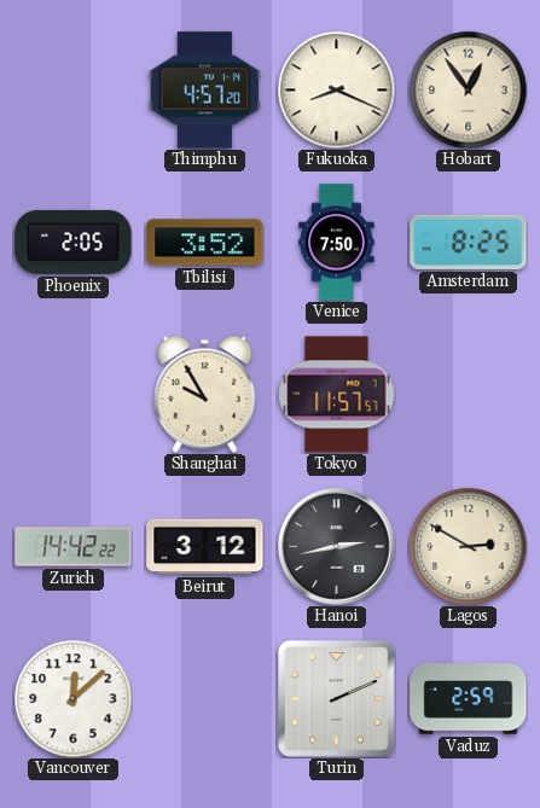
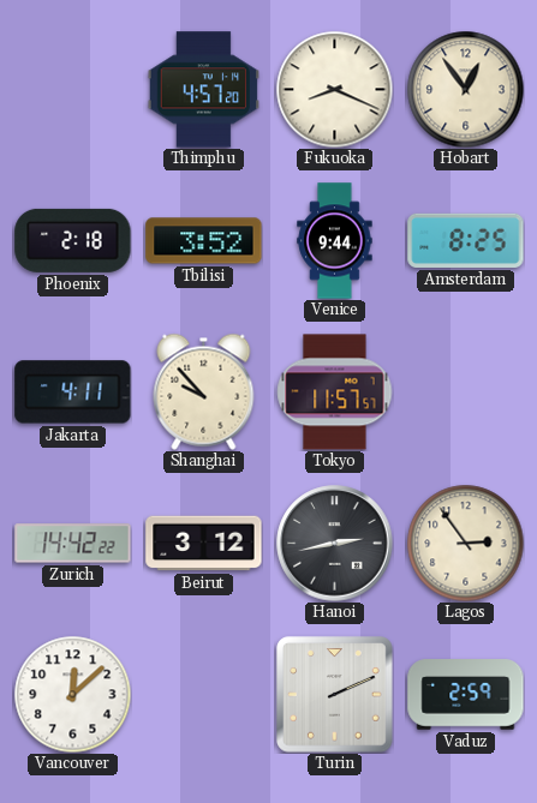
Phoenix: 2:05 -> 2:18 (73, 240)
Venice: 7:50 -> 9:44 (335, 241)
Jakarta: none -> 4:11 (73, 392)
Shanghai: 9:55 -> 9:53 (204, 391)
Lagos: 2:50 -> 2:54 (465, 543)
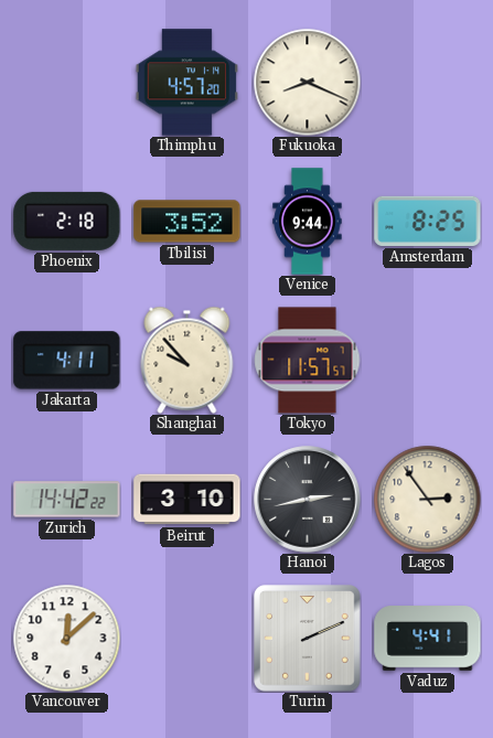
Hobart: 12:54 -> none (465, 89)
Beirut: 3:12 -> 3:10 (187, 500)
Vaduz: 2:59 -> 4:41 (428, 639)
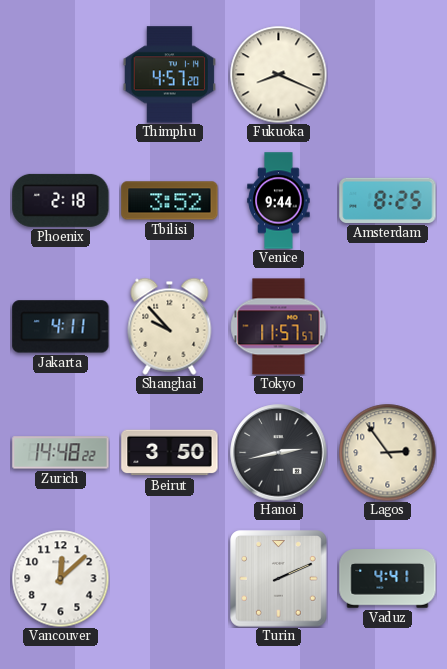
Zurich: 14:42 -> 14:48 (61, 453)
Beirut: 3:10 -> 3:50 (170, 453)
